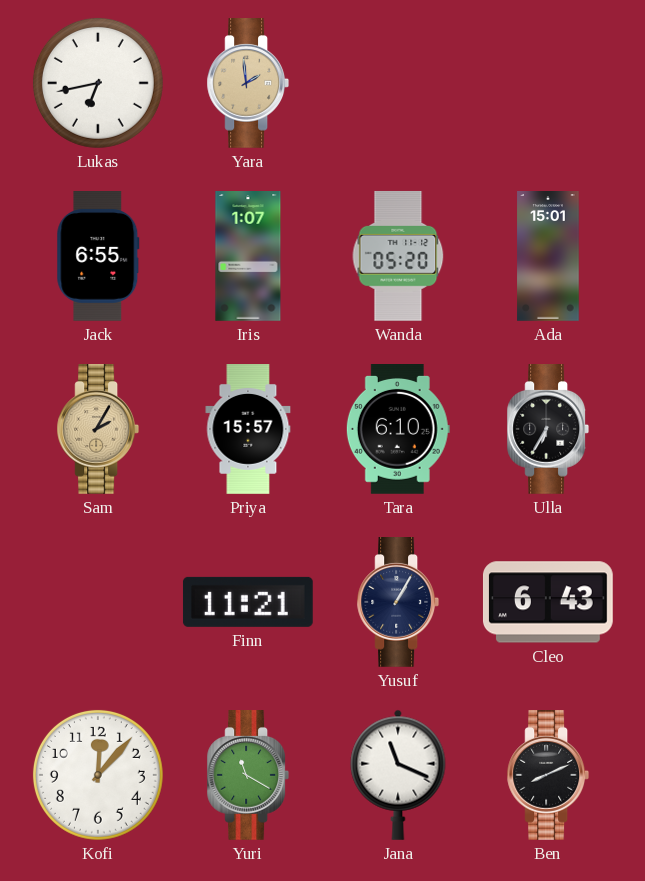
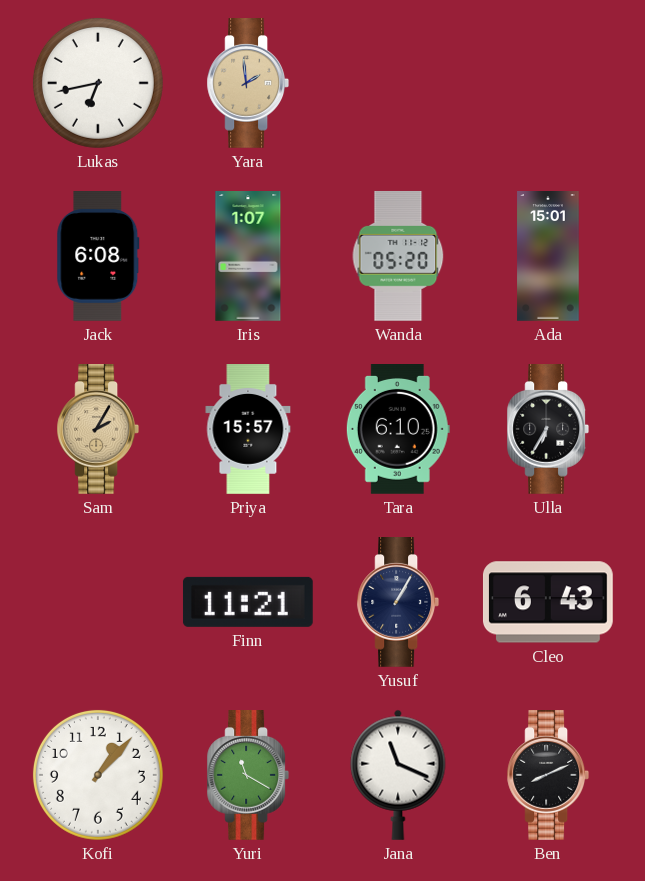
Jack: 6:55 -> 6:08 (98, 257)
Kofi: 12:07 -> 1:07 (98, 775)
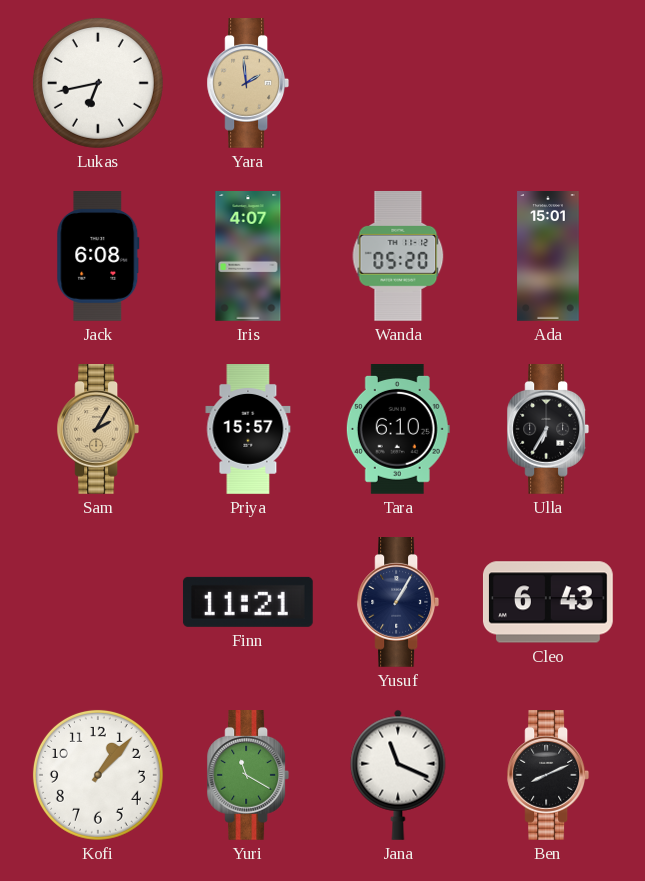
Iris: 1:07 -> 4:07 (248, 257)
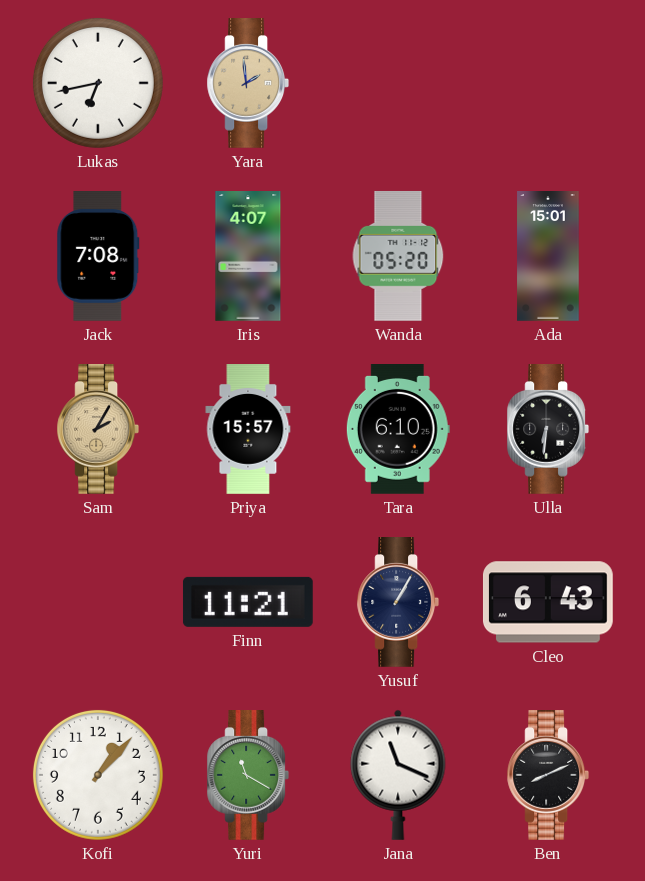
Jack: 6:08 -> 7:08 (98, 257)
Ulla: 6:35 -> 6:31 (548, 430)
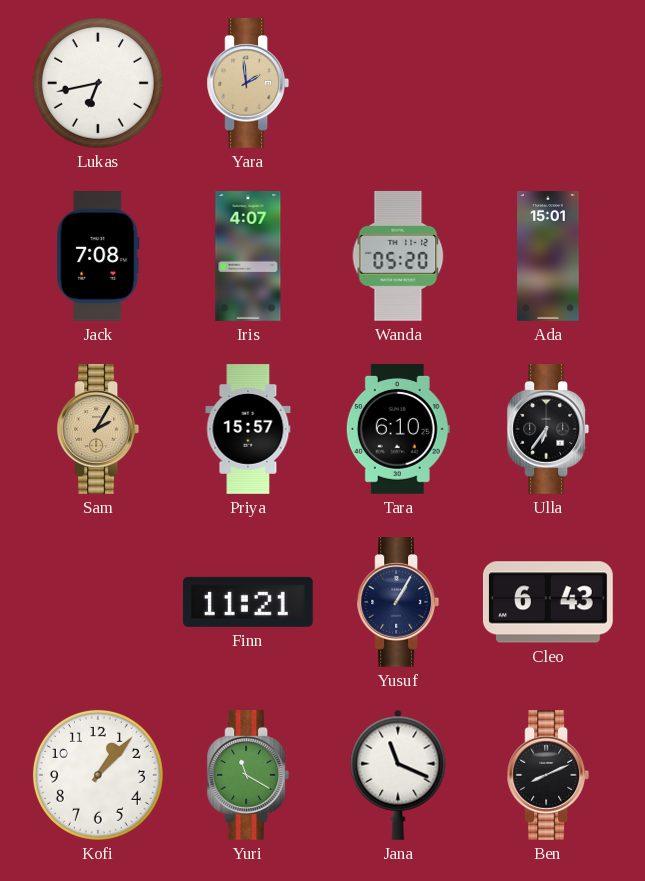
Ulla: 6:31 -> 6:36 (548, 430)
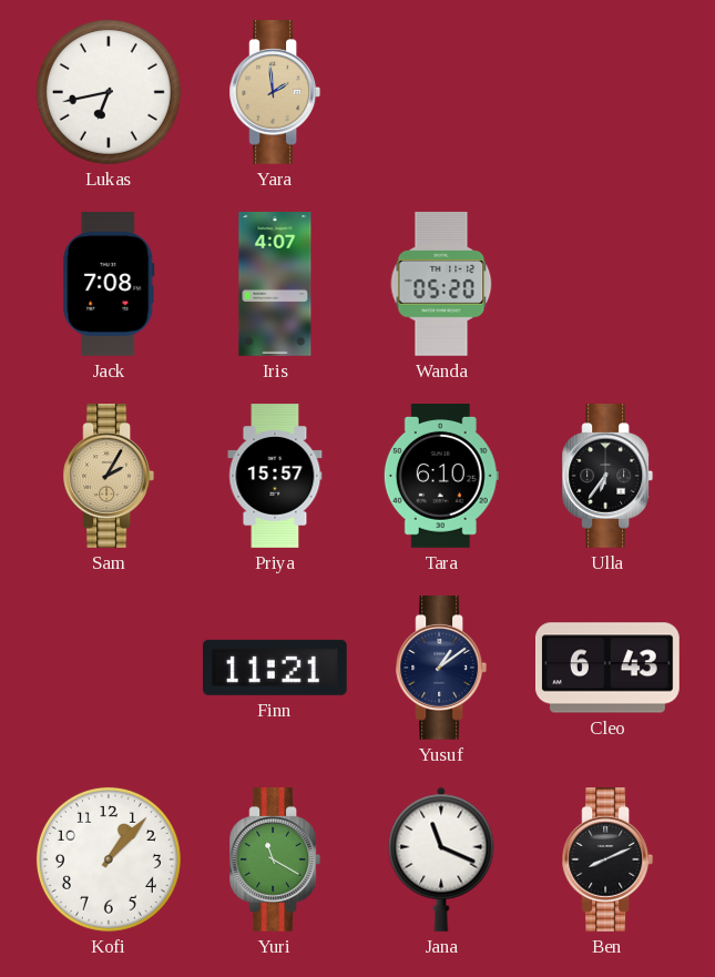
Ada: 15:01 -> none (548, 256)
Yusuf: 1:05 -> 1:09 (441, 669)
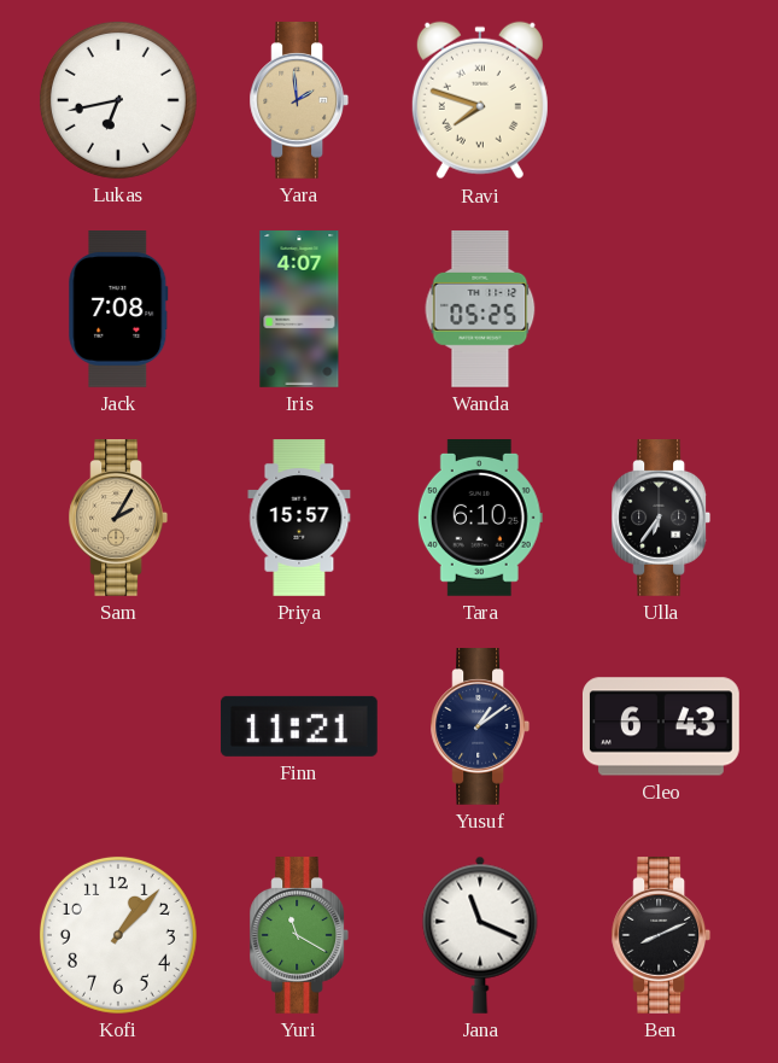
Ravi: none -> 7:48 (480, 100)
Wanda: 05:20 -> 05:25 (480, 309)
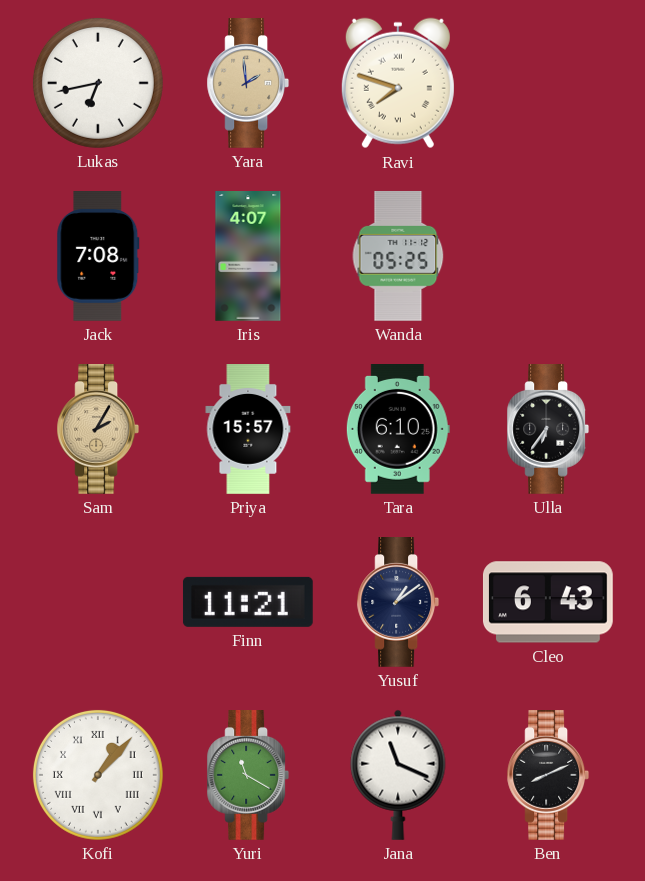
Kofi numerals: Arabic -> Roman (98, 775)
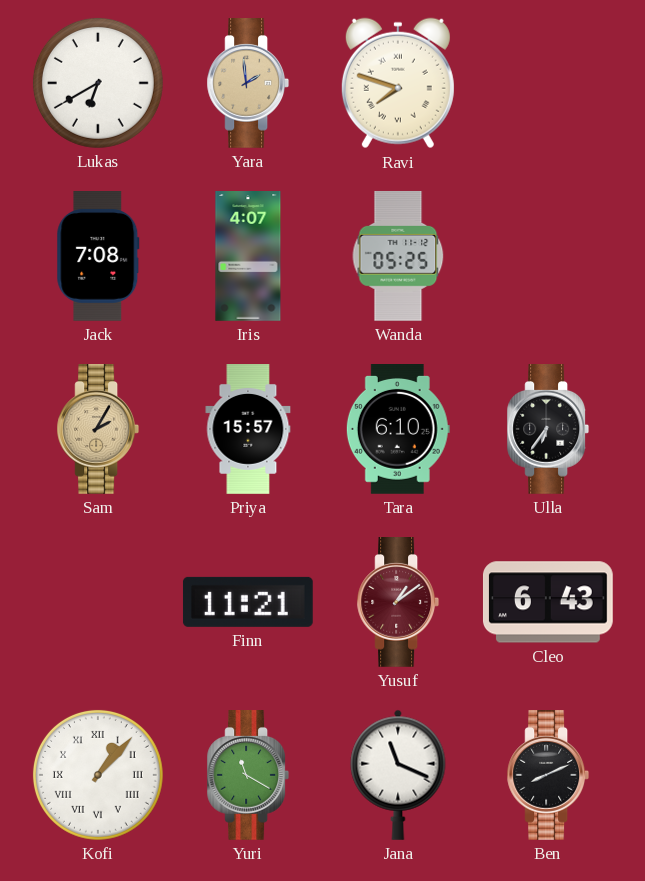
Lukas: 6:43 -> 6:40 (98, 83)
Yusuf dial: navy -> burgundy (398, 603)
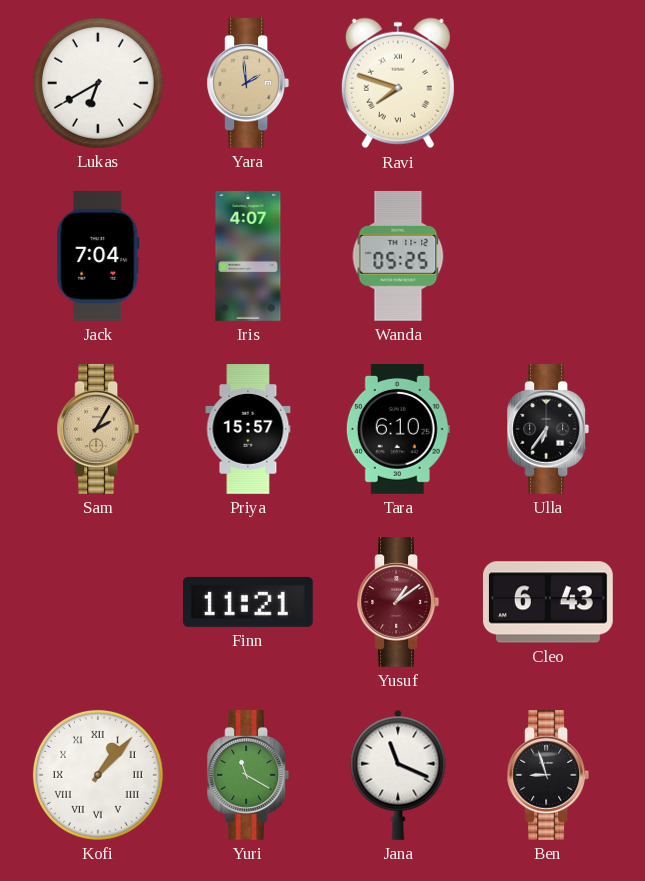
Jack: 7:08 -> 7:04 (98, 257)
Ben: 8:11 -> 8:57 (548, 776)
